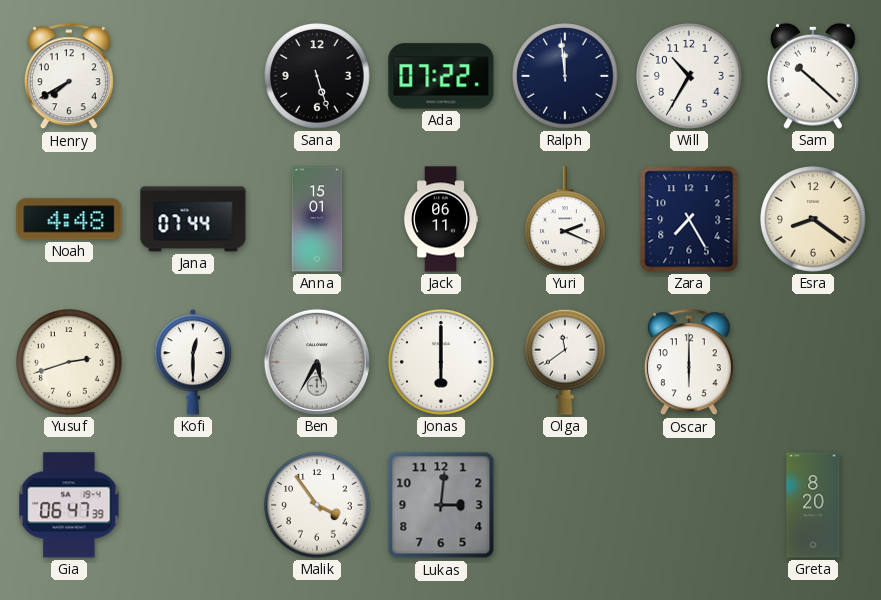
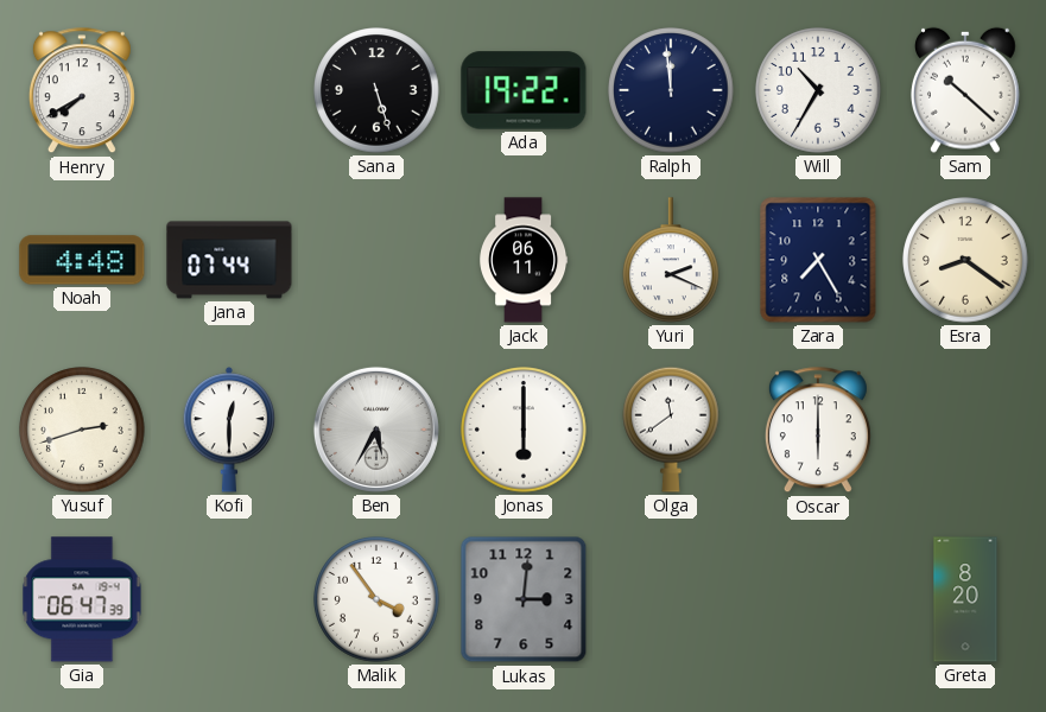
Ada: 07:22 -> 19:22 (524, 90)
Anna: 15:01 -> none (317, 219)
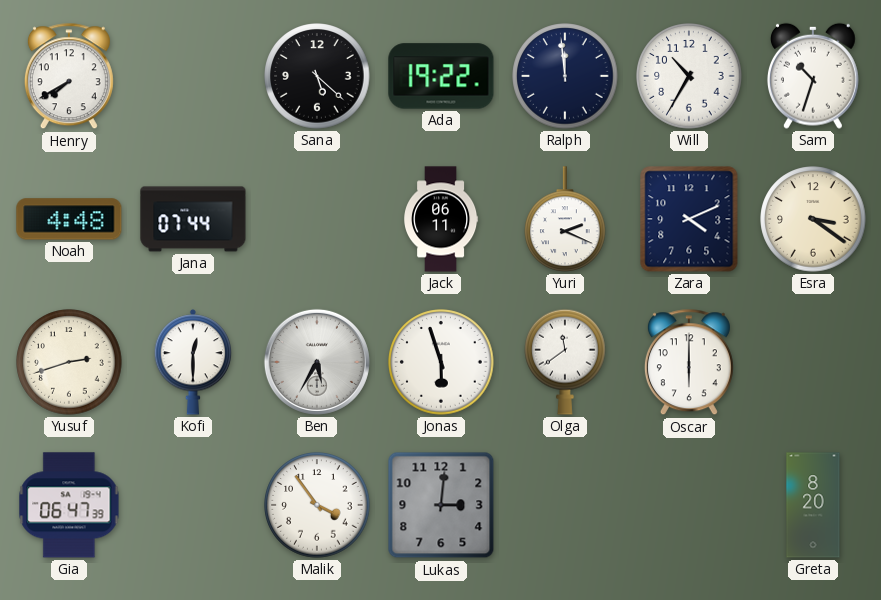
Sana: 5:27 -> 5:22 (317, 76)
Sam: 10:22 -> 10:33 (813, 76)
Zara: 7:25 -> 4:11 (689, 219)
Esra: 8:21 -> 3:21 (813, 219)
Jonas: 6:00 -> 5:57 (441, 362)
